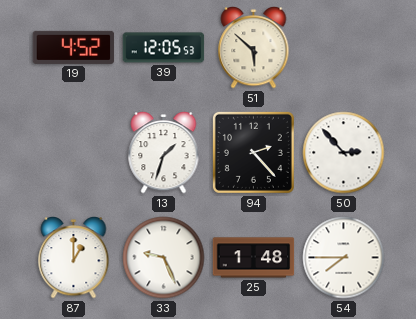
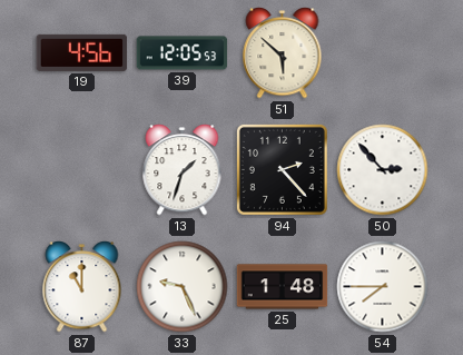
19: 4:52 -> 4:56 (82, 52)
87: 1:00 -> 11:00 (82, 287)
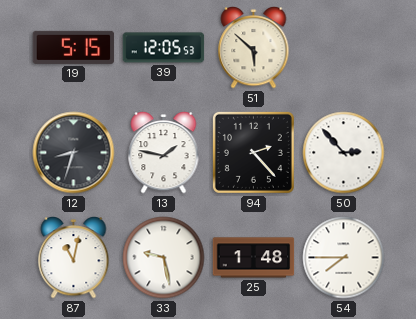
19: 4:56 -> 5:15 (74, 47)
12: none -> 8:33 (74, 153)
13: 1:33 -> 1:47 (164, 153)
87: 11:00 -> 11:02 (74, 258)
33: 9:26 -> 9:28 (164, 258)
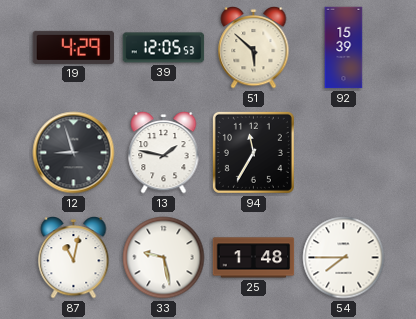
19: 5:15 -> 4:29 (74, 47)
92: none -> 15:39 (344, 48)
12: 8:33 -> 8:57 (74, 153)
94: 2:23 -> 11:35 (253, 152)
50: 2:53 -> none (344, 153)
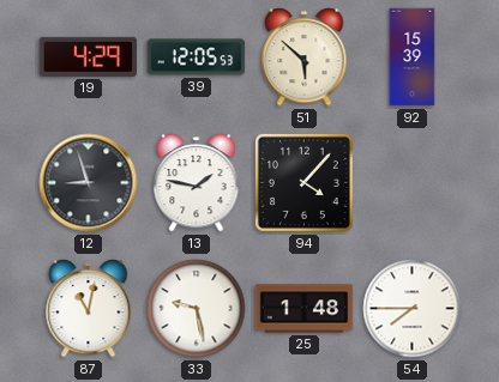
94: 11:35 -> 4:07 (303, 182)
